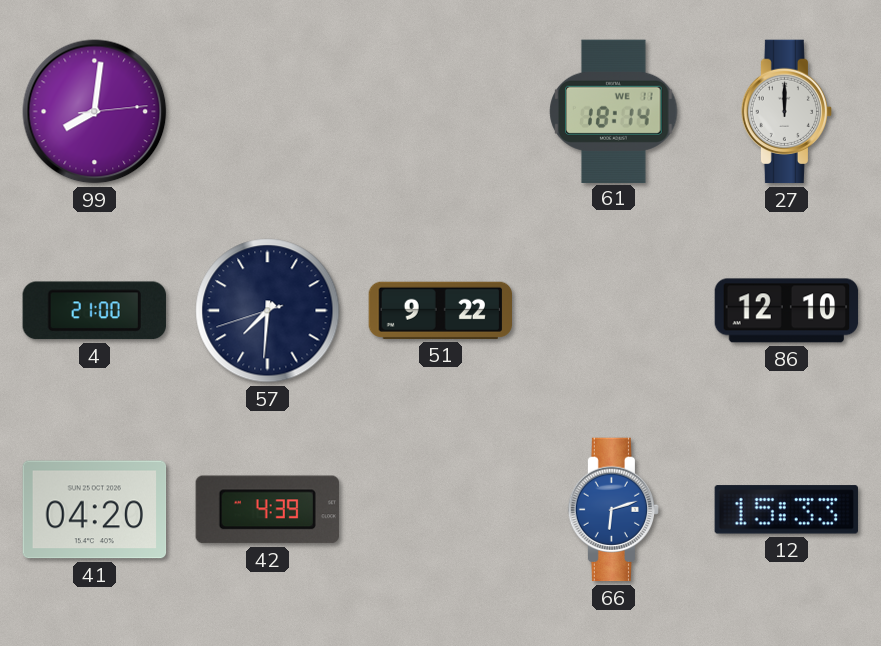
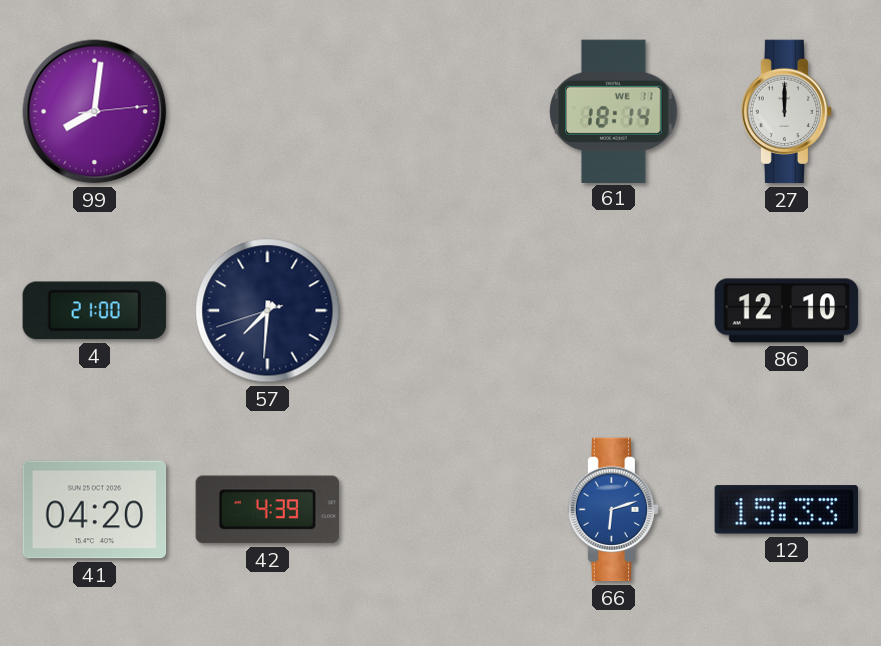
51: 9:22 -> none (440, 310)
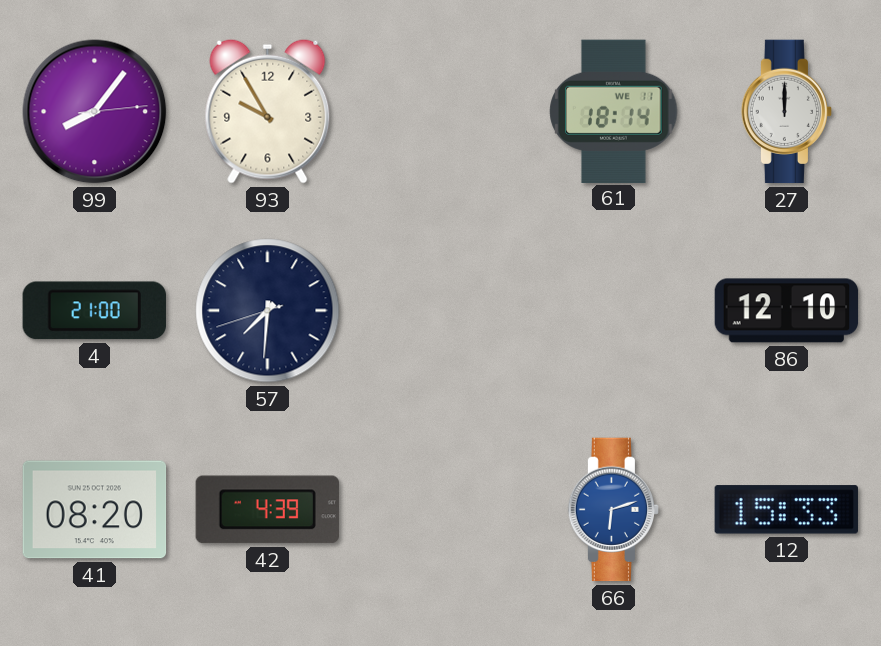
99: 8:01 -> 8:06 (95, 112)
93: none -> 9:55 (268, 111)
41: 04:20 -> 08:20 (95, 510)
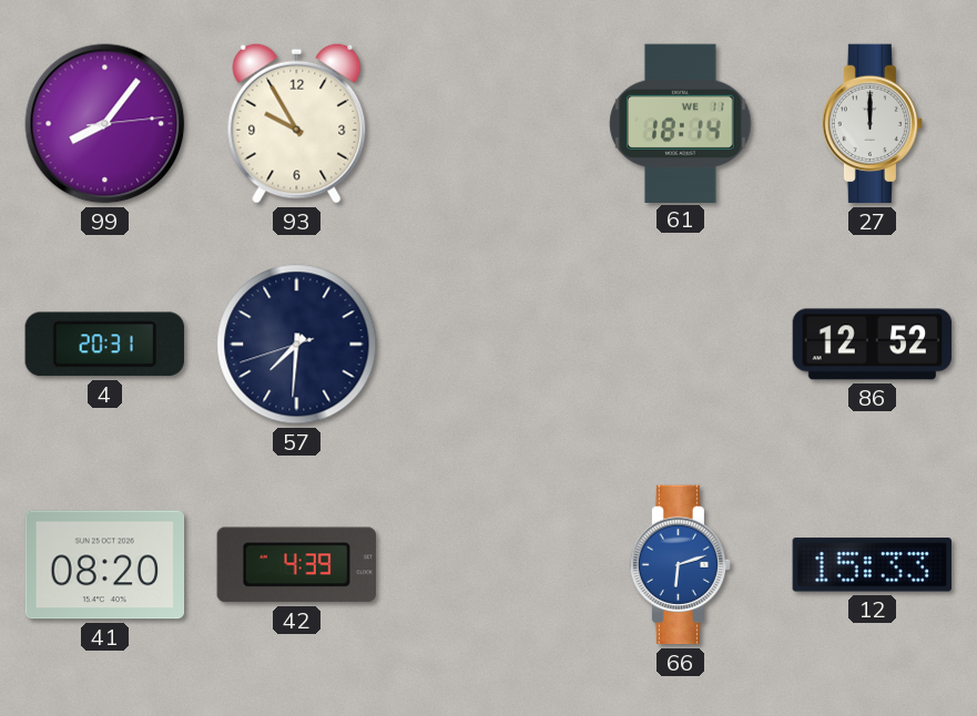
4: 21:00 -> 20:31 (104, 345)
86: 12:10 -> 12:52 (873, 345)
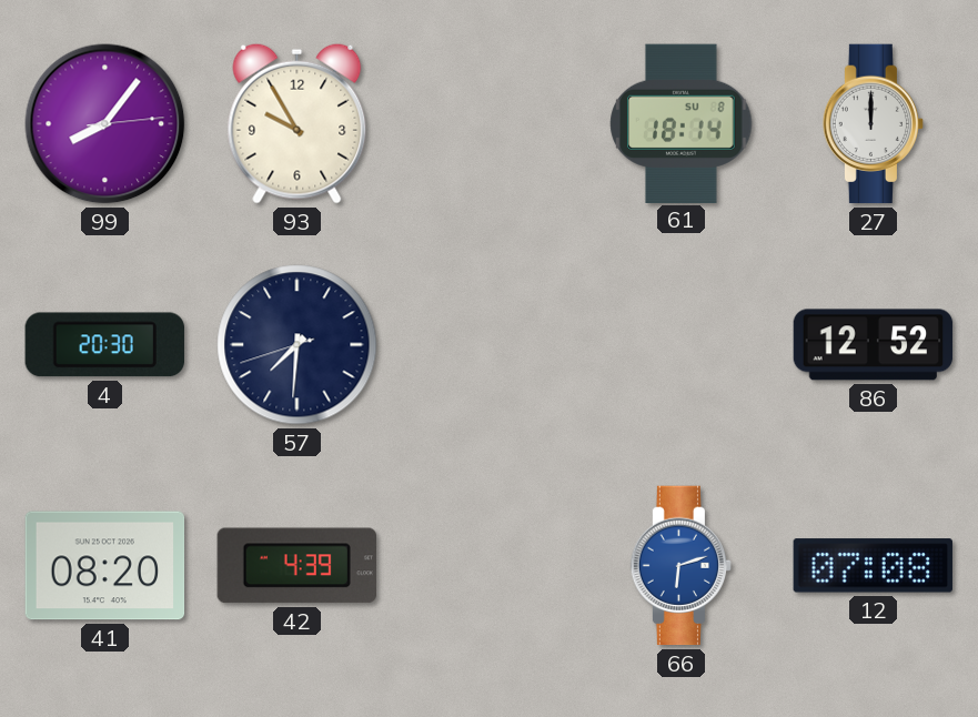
61 date: WE 11 -> SU 8 (682, 123)
4: 20:31 -> 20:30 (104, 345)
12: 15:33 -> 07:08 (873, 566)
